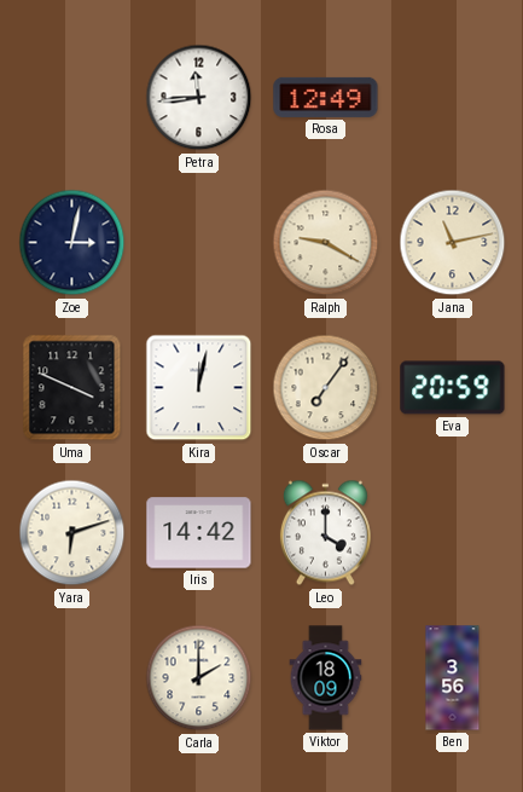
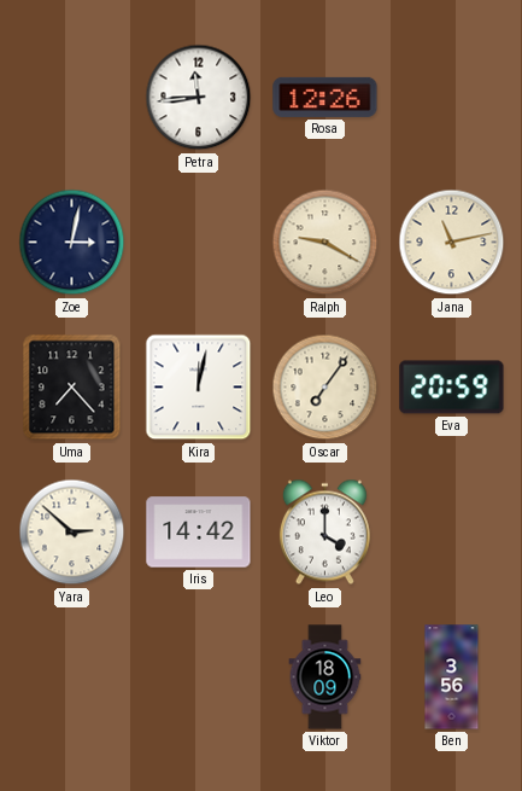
Rosa: 12:49 -> 12:26 (325, 97)
Uma: 3:49 -> 7:23 (72, 388)
Yara: 6:12 -> 2:52 (72, 533)
Carla: 2:00 -> none (199, 678)
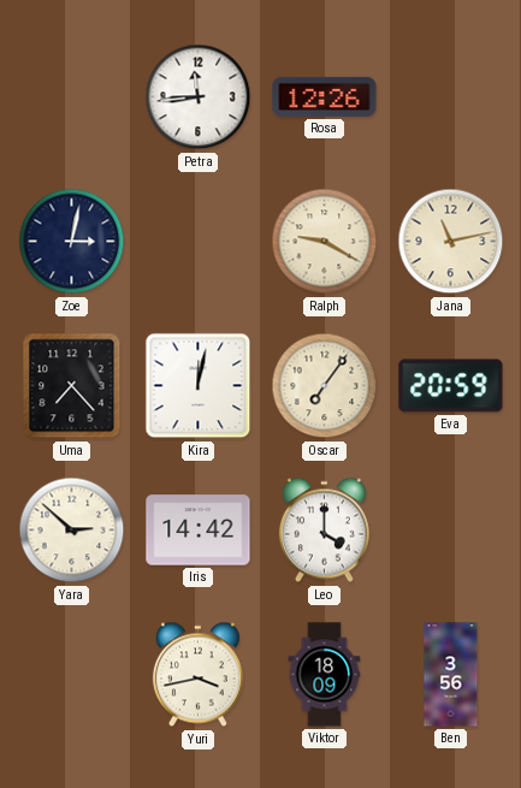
Yuri: none -> 3:43 (197, 675)
